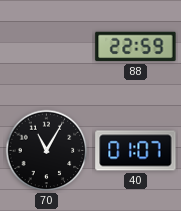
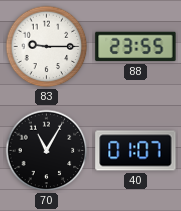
83: none -> 9:15 (47, 47)
88: 22:59 -> 23:55 (136, 47)
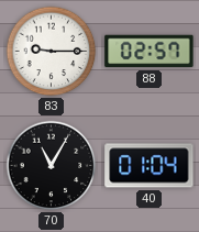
88: 23:55 -> 02:57 (150, 52)
40: 01:07 -> 01:04 (150, 166)
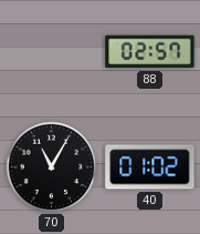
83: 9:15 -> none (52, 52)
40: 01:04 -> 01:02 (150, 167)
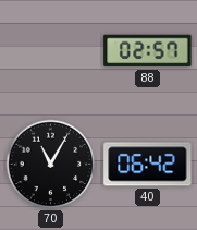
40: 01:02 -> 06:42 (148, 165)
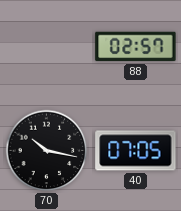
70: 11:05 -> 10:17 (47, 151)
40: 06:42 -> 07:05 (136, 151)
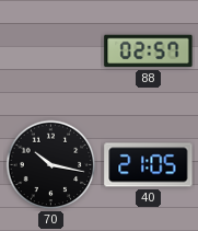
40: 07:05 -> 21:05 (149, 165)
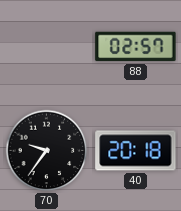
70: 10:17 -> 9:36 (47, 151)
40: 21:05 -> 20:18 (136, 151)
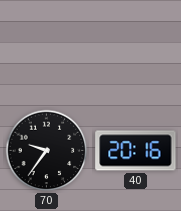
88: 02:57 -> none (136, 47)
40: 20:18 -> 20:16 (136, 151)
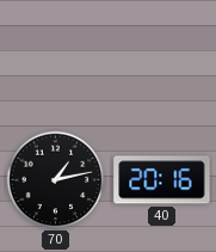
70: 9:36 -> 1:13 (56, 180)
